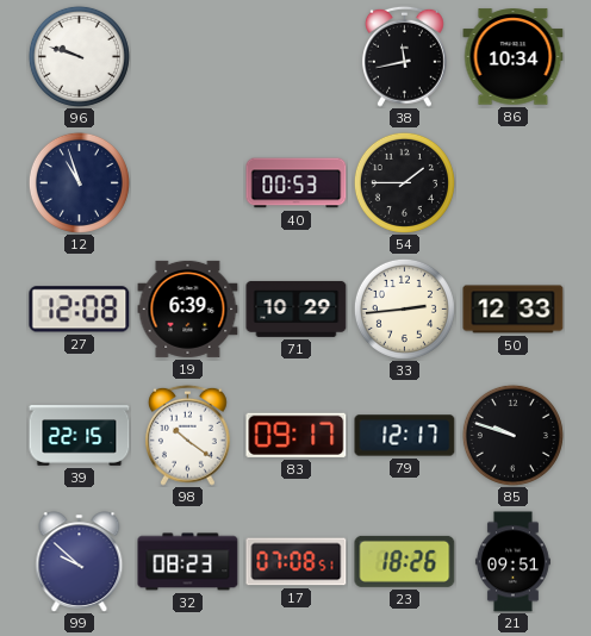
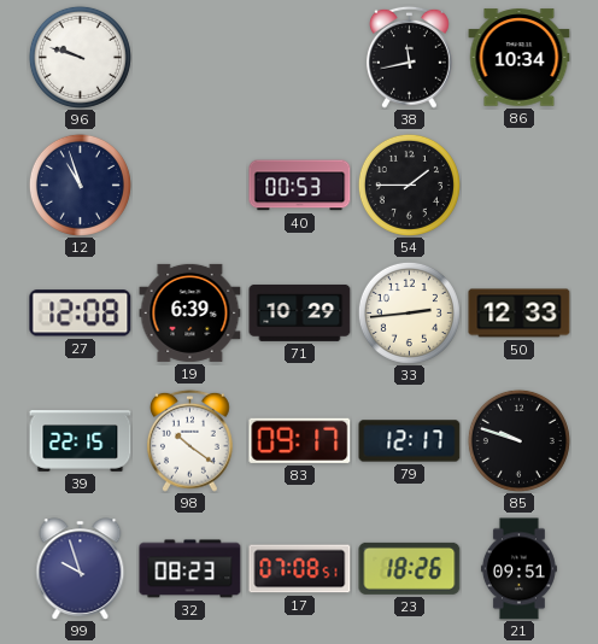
99: 9:52 -> 9:57 (81, 569)
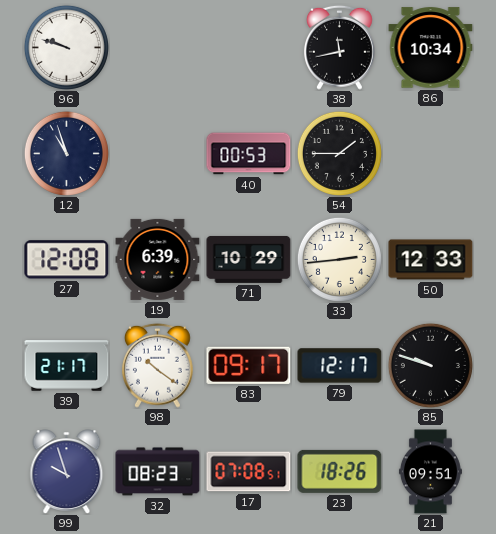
39: 22:15 -> 21:17 (67, 366)
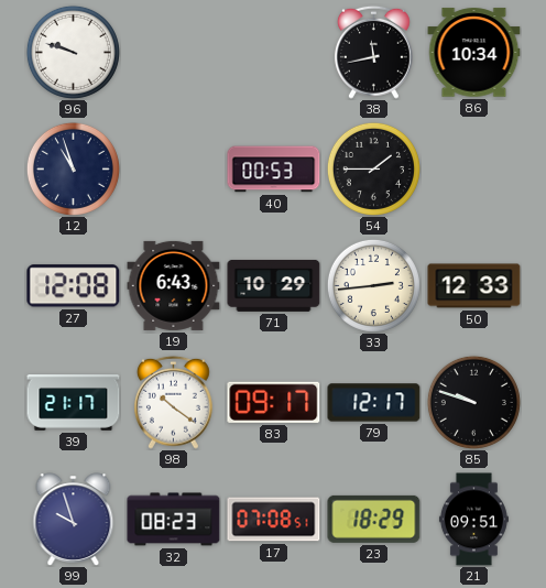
19: 6:39 -> 6:43 (174, 285)
23: 18:26 -> 18:29 (374, 519)
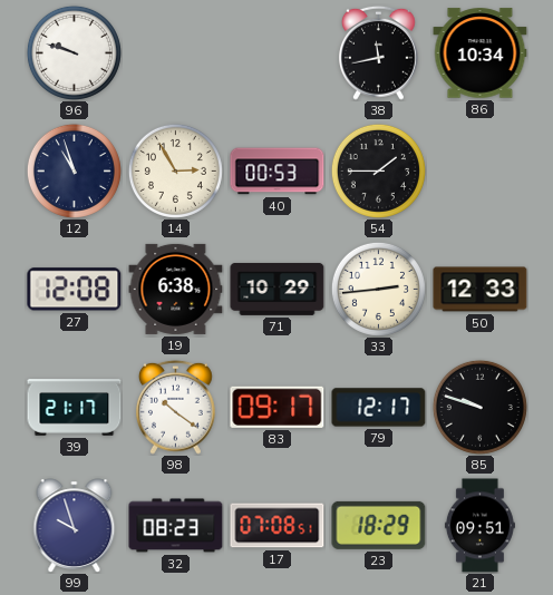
14: none -> 2:55 (175, 170)
19: 6:43 -> 6:38 (176, 289)
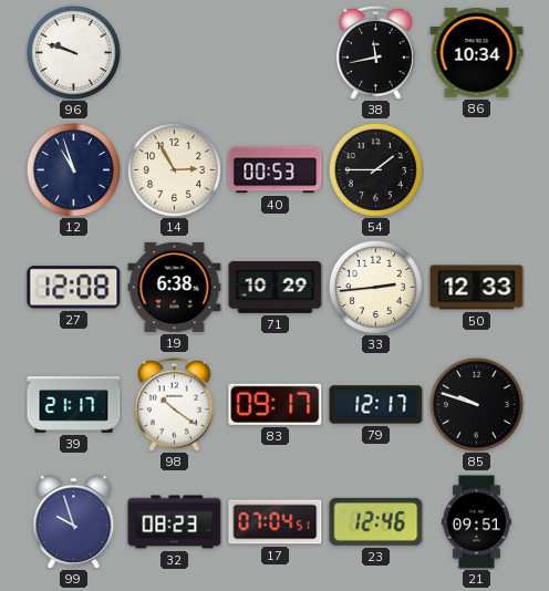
17: 07:08 -> 07:04 (276, 522)
23: 18:29 -> 12:46 (376, 521)
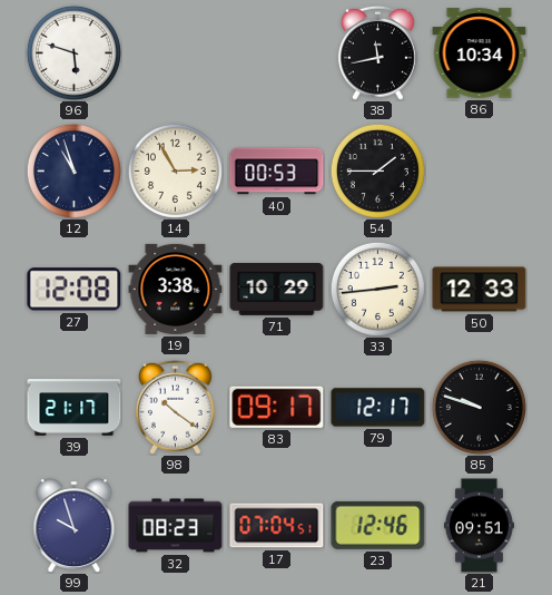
96: 9:48 -> 5:48 (73, 52)
19: 6:38 -> 3:38 (176, 289)
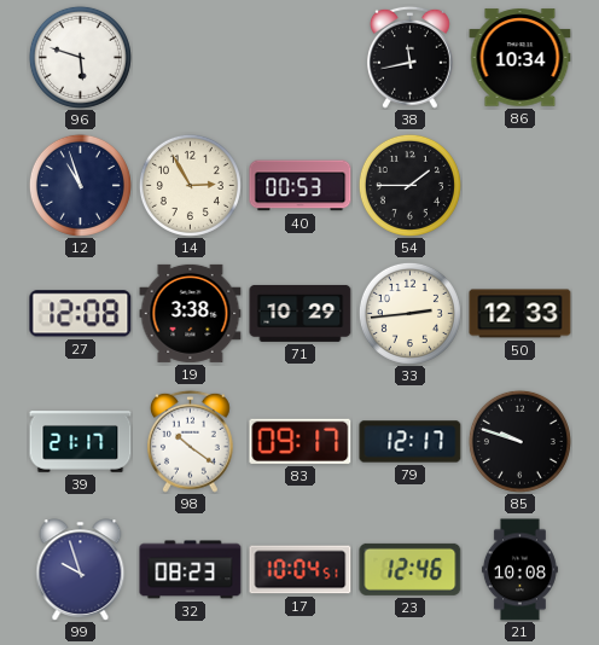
17: 07:04 -> 10:04 (301, 570)
21: 09:51 -> 10:08 (519, 570)
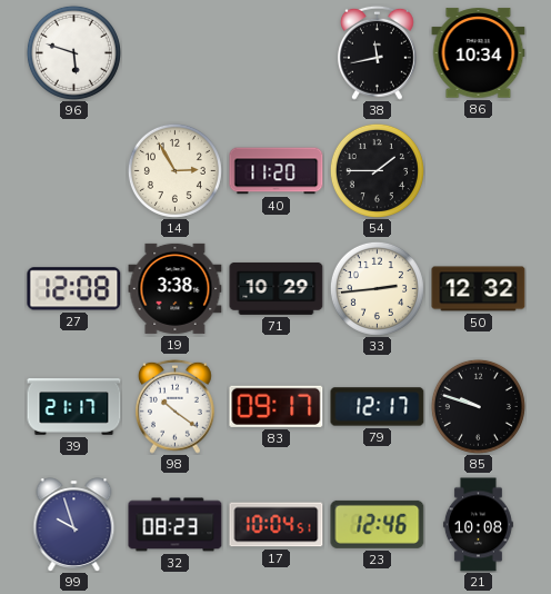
12: 10:57 -> none (80, 185)
40: 00:53 -> 11:20 (277, 171)
50: 12:33 -> 12:32 (479, 289)
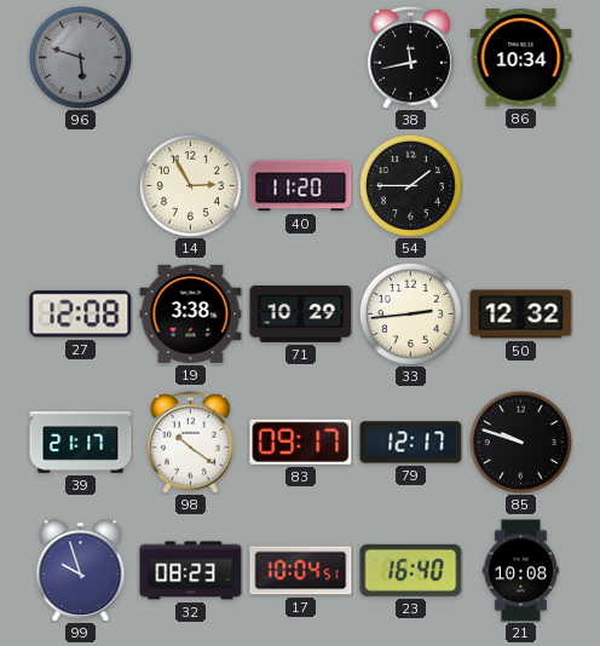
96 dial: white -> grey (80, 57)
23: 12:46 -> 16:40 (411, 570)
